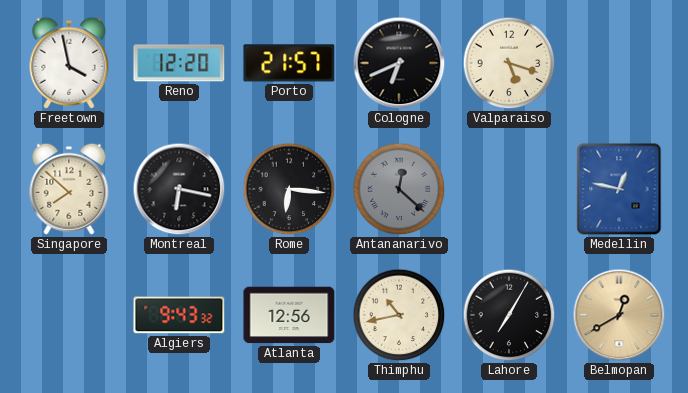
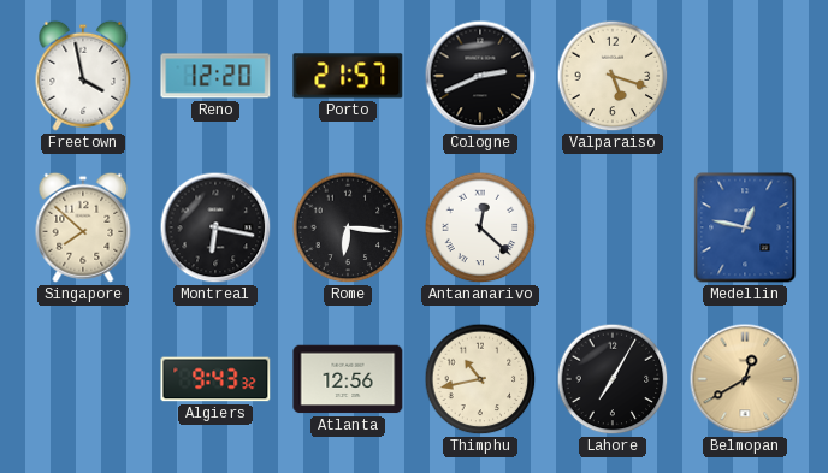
Cologne: 6:41 -> 2:41 (480, 76)
Antananarivo dial: grey -> white (480, 227)
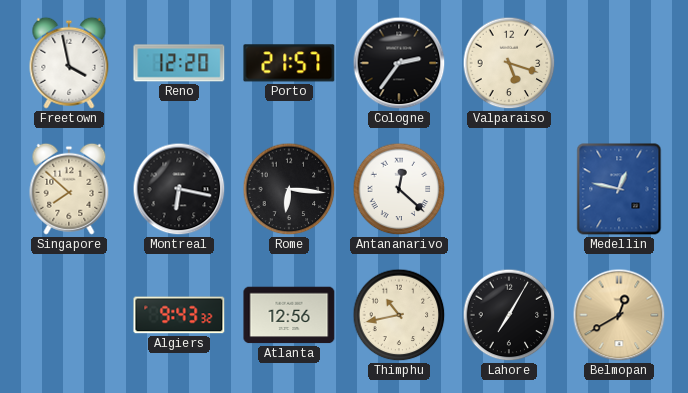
Cologne: 2:41 -> 2:36 (399, 63)
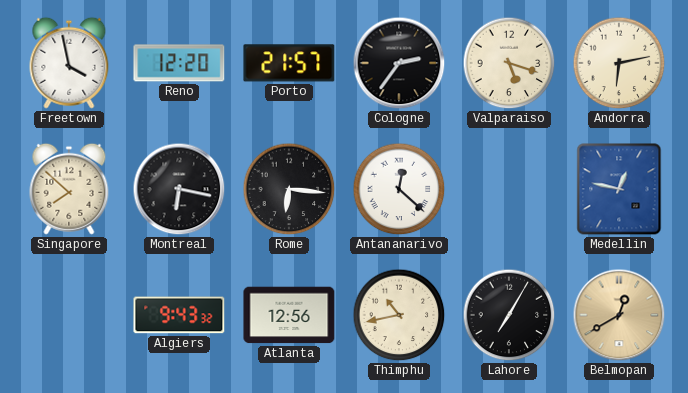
Andorra: none -> 6:13 (619, 63)
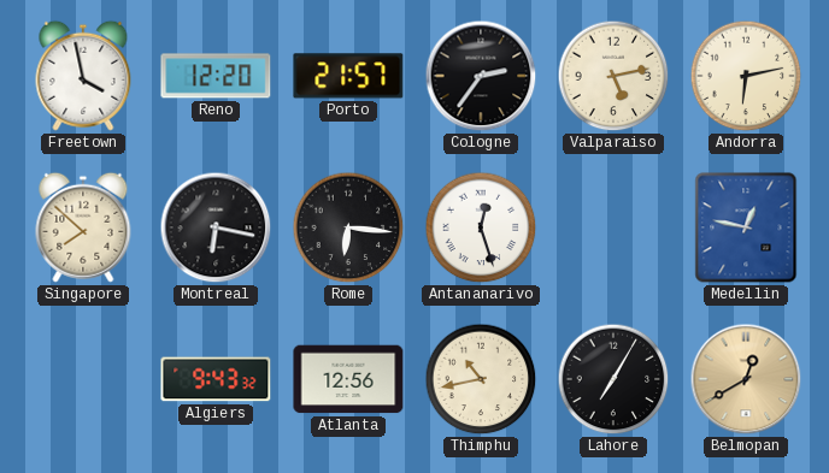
Valparaiso: 5:18 -> 5:13 (613, 76)
Antananarivo: 12:22 -> 12:27 (481, 227)
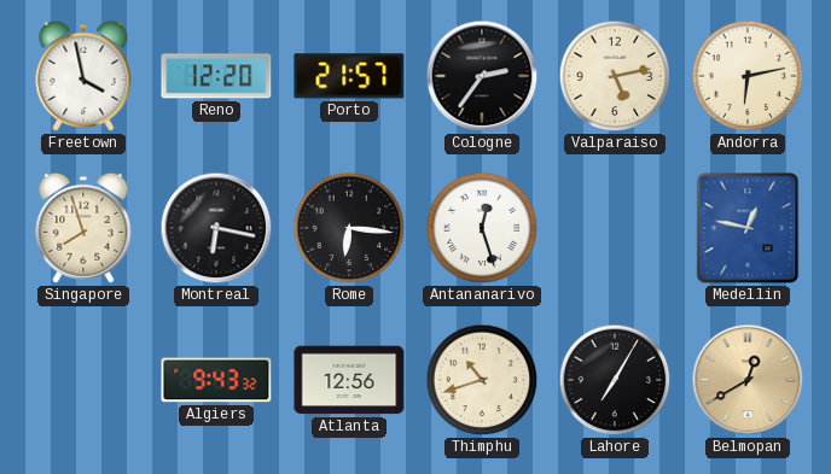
Singapore: 7:52 -> 7:57 (83, 228)
Thimphu: 10:43 -> 10:42 (482, 380)
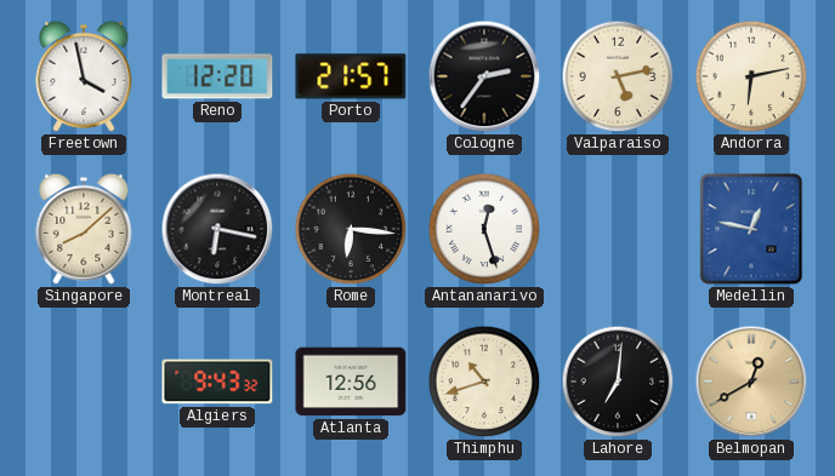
Singapore: 7:57 -> 8:08 (84, 229)
Lahore: 7:05 -> 7:01 (618, 382)
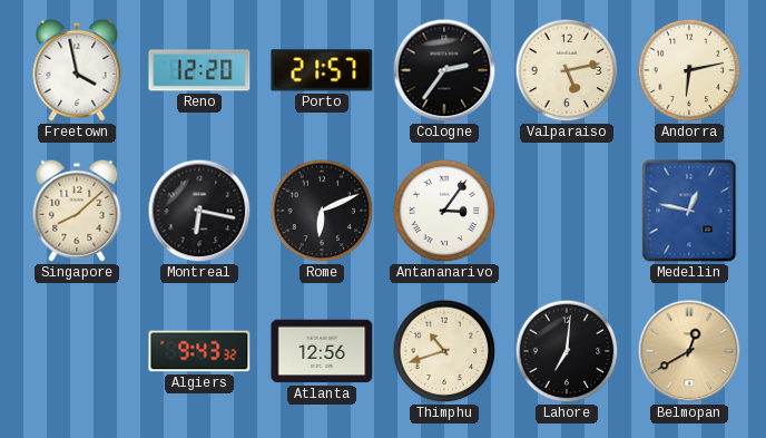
Rome: 6:16 -> 6:11 (322, 211)
Antananarivo: 12:27 -> 3:06 (444, 211)
